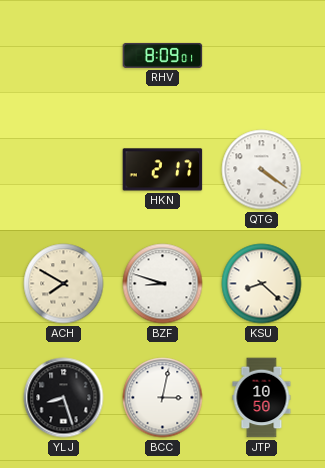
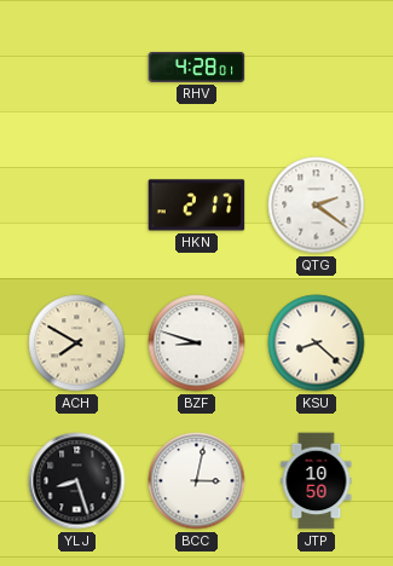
RHV: 8:09 -> 4:28 (197, 67)
QTG: 4:21 -> 2:21 (317, 206)
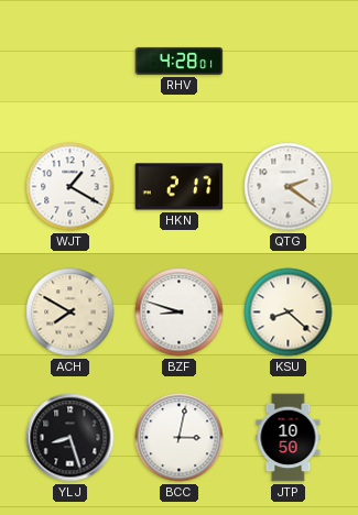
WJT: none -> 1:20 (70, 187)
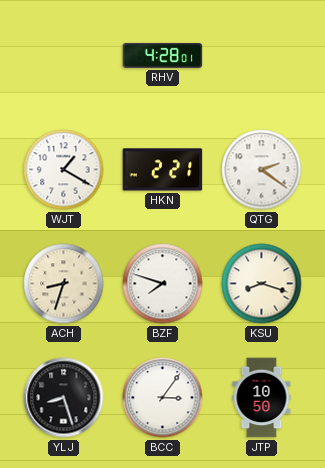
HKN: 2:17 -> 2:21 (163, 170)
ACH: 7:50 -> 8:33 (64, 284)
BZF: 8:48 -> 7:48 (163, 284)
KSU: 8:22 -> 8:18 (262, 284)
BCC: 3:02 -> 3:06 (163, 398)
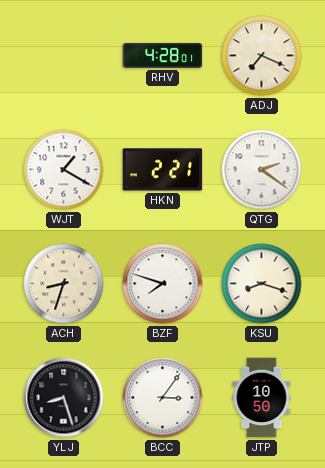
ADJ: none -> 7:19 (262, 56)
